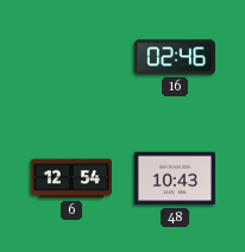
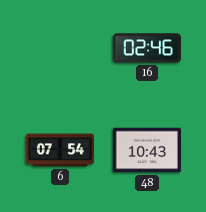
6: 12:54 -> 07:54 (59, 150)
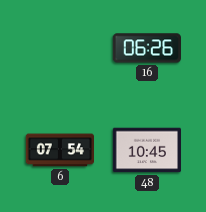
16: 02:46 -> 06:26 (146, 48)
48: 10:43 -> 10:45 (146, 150)
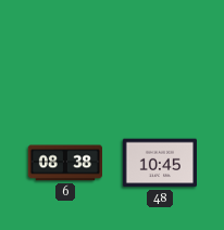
16: 06:26 -> none (146, 48)
6: 07:54 -> 08:38 (64, 163)
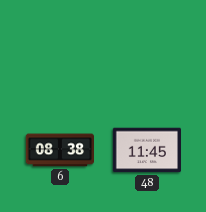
48: 10:45 -> 11:45 (146, 150)
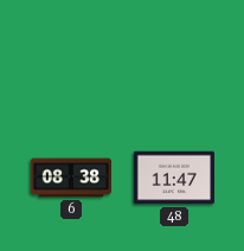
48: 11:45 -> 11:47 (173, 178)
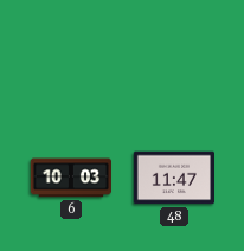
6: 08:38 -> 10:03 (70, 178)
